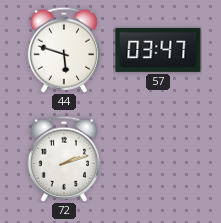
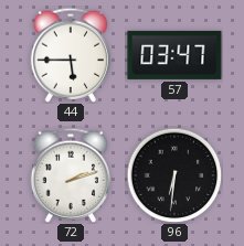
44: 5:48 -> 5:45 (70, 55)
96: none -> 6:31 (174, 175)
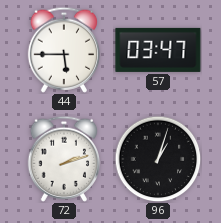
96: 6:31 -> 1:03 (158, 159)
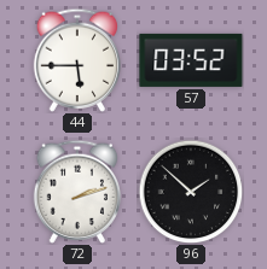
57: 03:47 -> 03:52 (191, 60)
96: 1:03 -> 1:52 (191, 192)
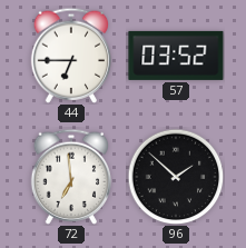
44: 5:45 -> 6:45 (70, 56)
72: 2:12 -> 6:59 (70, 177)
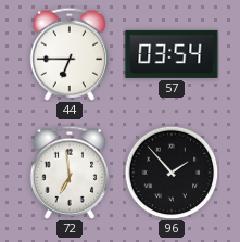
57: 03:52 -> 03:54 (172, 54)
96: 1:52 -> 1:53 (172, 173)
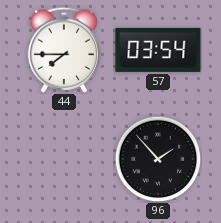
44: 6:45 -> 7:45 (63, 50)
72: 6:59 -> none (68, 173)
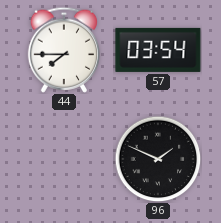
96: 1:53 -> 1:49 (158, 159)
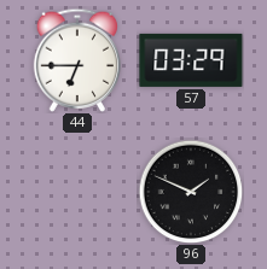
44: 7:45 -> 6:45 (76, 60)
57: 03:54 -> 03:29 (191, 60)
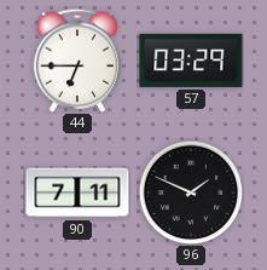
90: none -> 7:11 (77, 193)
